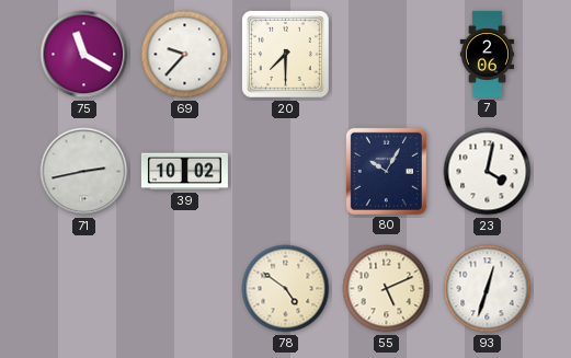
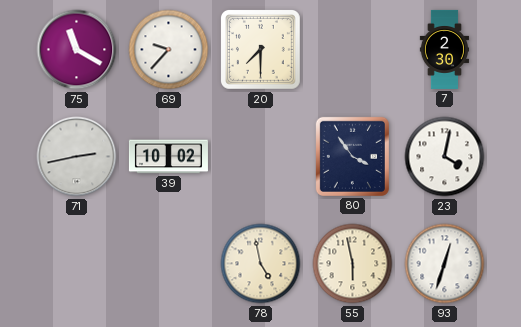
7: 2:06 -> 2:30 (445, 49)
80: 10:05 -> 3:54 (352, 156)
78: 4:51 -> 4:58 (261, 264)
55: 5:11 -> 5:58 (353, 264)
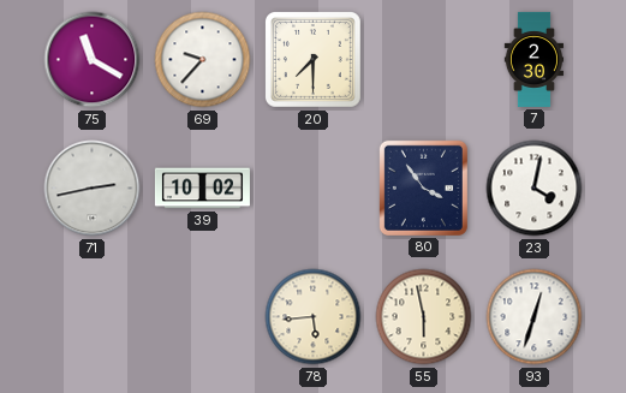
78: 4:58 -> 5:44 (314, 317)
